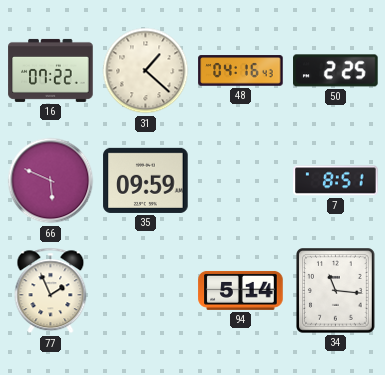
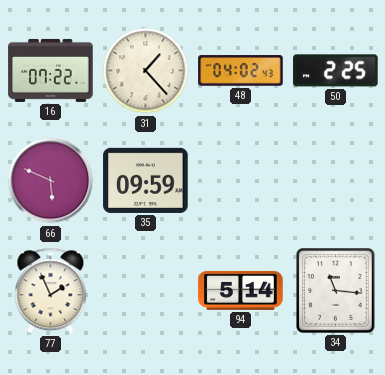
31: 1:22 -> 1:23 (146, 71)
48: 04:16 -> 04:02 (241, 71)
7: 8:51 -> none (336, 181)
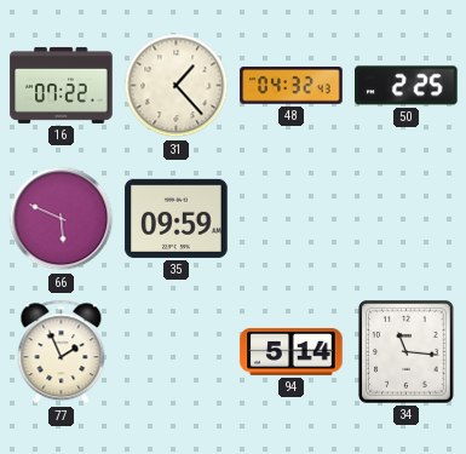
48: 04:02 -> 04:32 (292, 86)
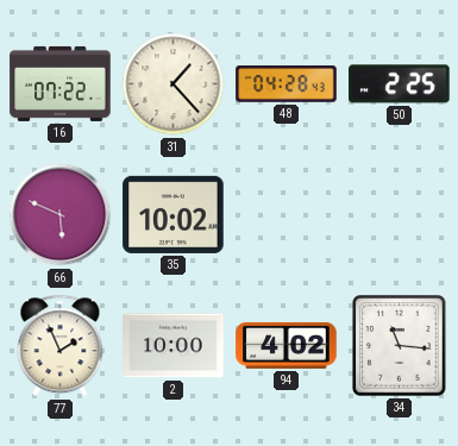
48: 04:32 -> 04:28 (287, 84)
35: 09:59 -> 10:02 (174, 214)
2: none -> 10:00 (174, 346)
94: 5:14 -> 4:02 (287, 345)
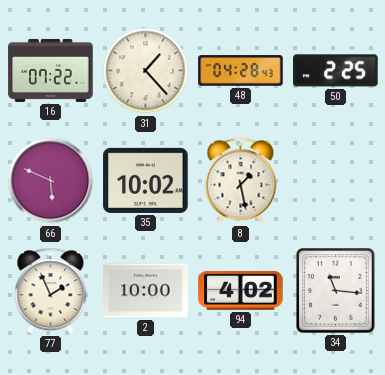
8: none -> 1:28 (241, 181)
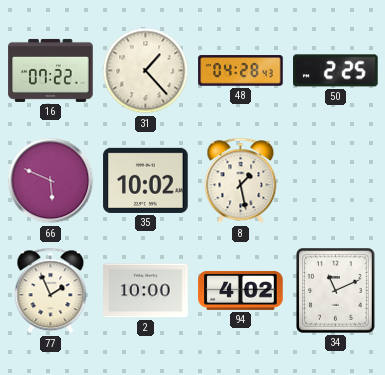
34: 11:16 -> 11:11 (336, 291)
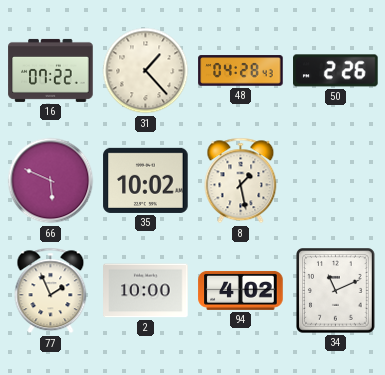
50: 2:25 -> 2:26 (336, 71)
